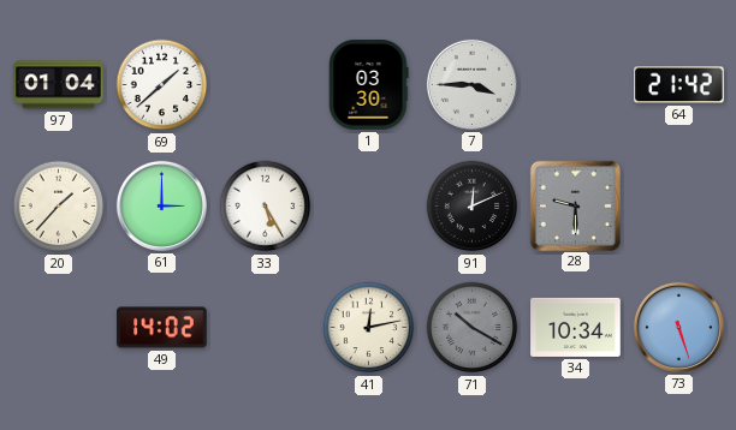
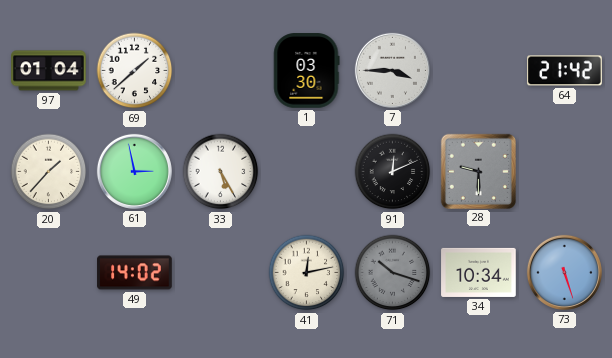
61: 3:00 -> 2:58 (134, 171)
71: 10:20 -> 10:18 (393, 273)
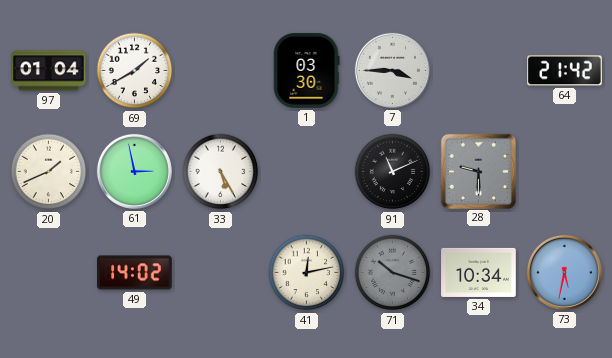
69: 1:38 -> 1:40 (135, 71)
20: 1:37 -> 1:41 (49, 172)
91: 12:11 -> 11:11 (393, 172)
73: 5:27 -> 5:32 (564, 272)
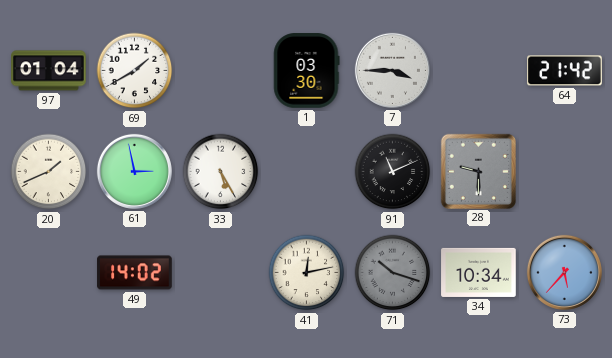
73: 5:32 -> 5:37 (564, 272)
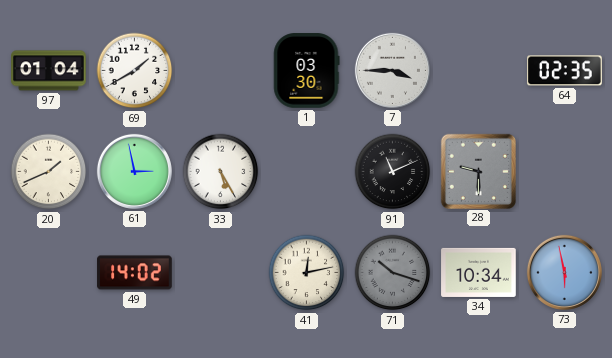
64: 21:42 -> 02:35 (565, 71)
73: 5:37 -> 5:58 (564, 272)
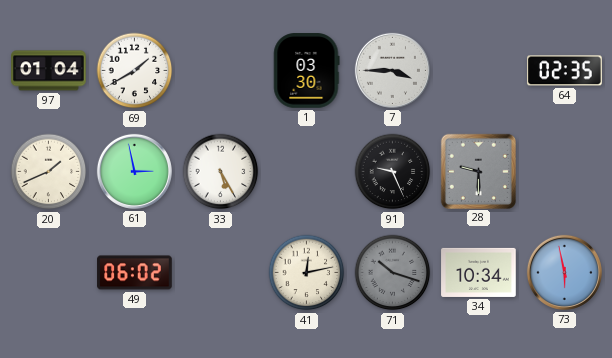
91: 11:11 -> 9:26 (393, 172)
49: 14:02 -> 06:02 (135, 273)
